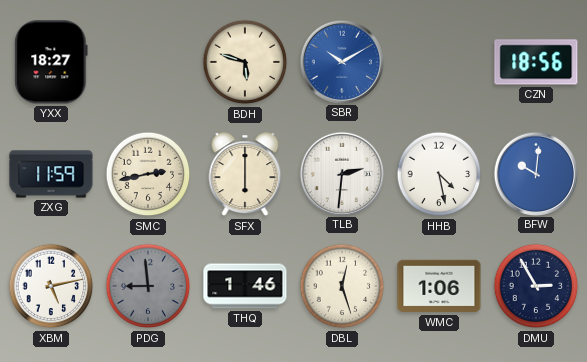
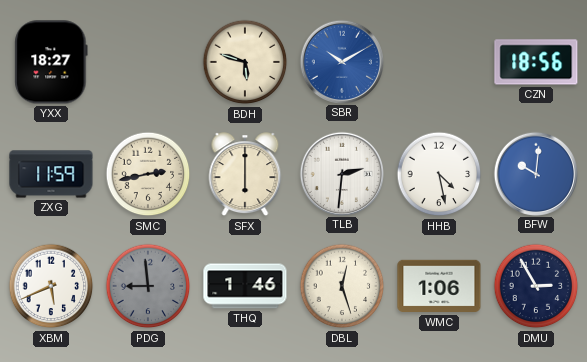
XBM: 5:13 -> 5:41 (51, 286)
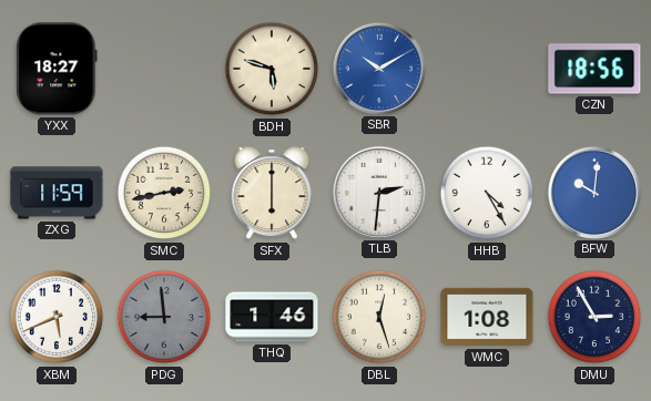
HHB: 4:28 -> 4:25 (487, 193)
WMC: 1:06 -> 1:08 (487, 317)
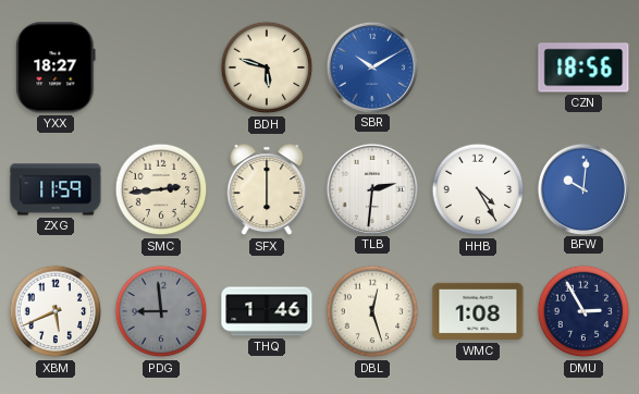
SMC: 2:43 -> 2:44 (161, 189)
